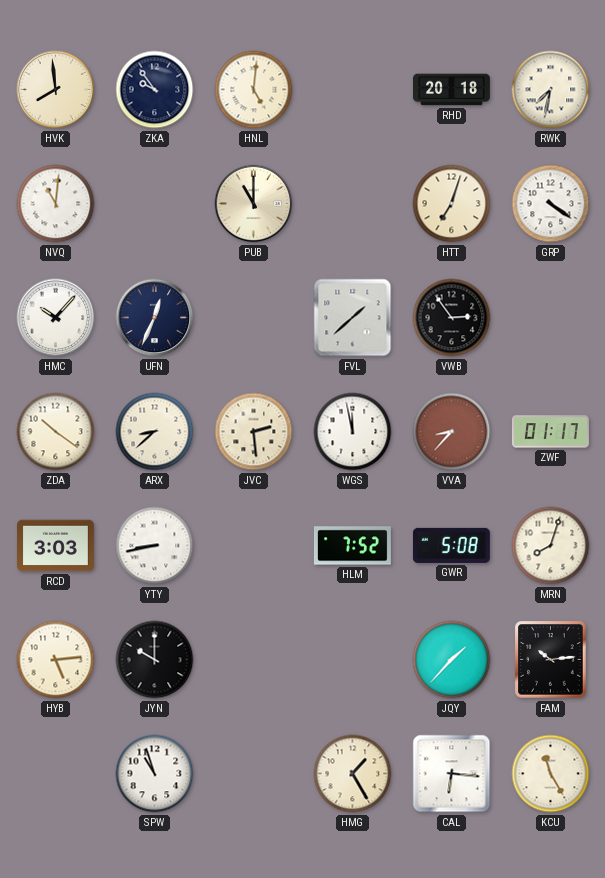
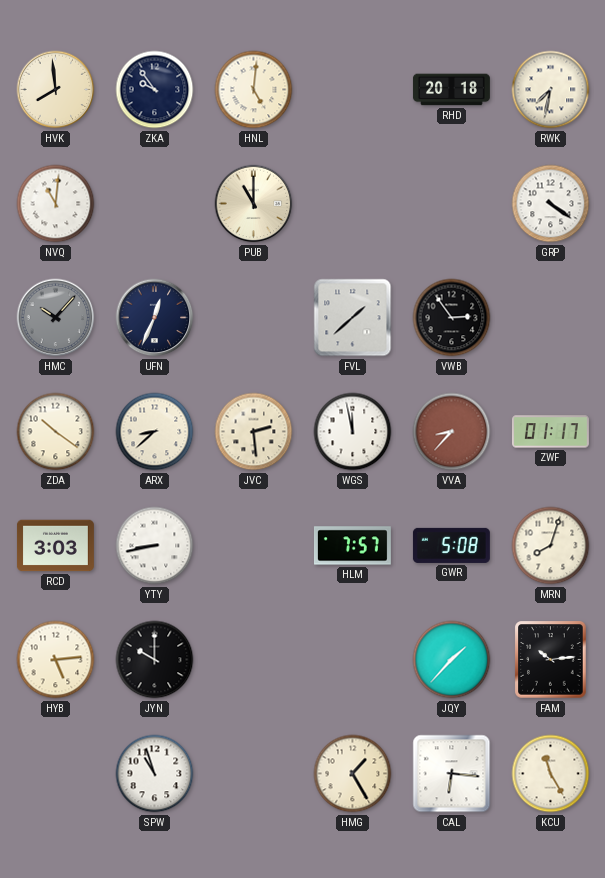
HTT: 7:03 -> none (452, 204)
HMC dial: white -> grey (56, 318)
HLM: 7:52 -> 7:57 (352, 546)
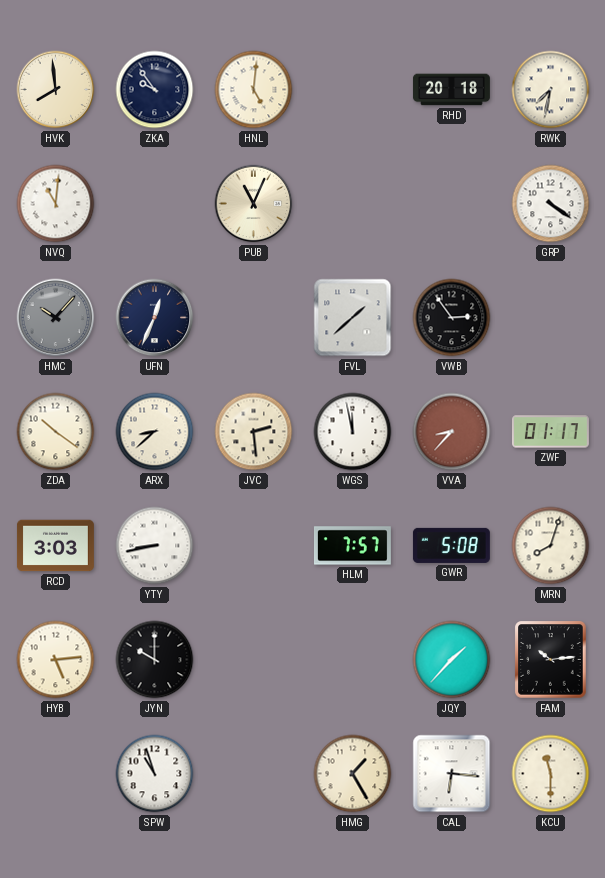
PUB: 11:00 -> 11:04 (254, 204)
KCU: 11:25 -> 11:30 (551, 774)
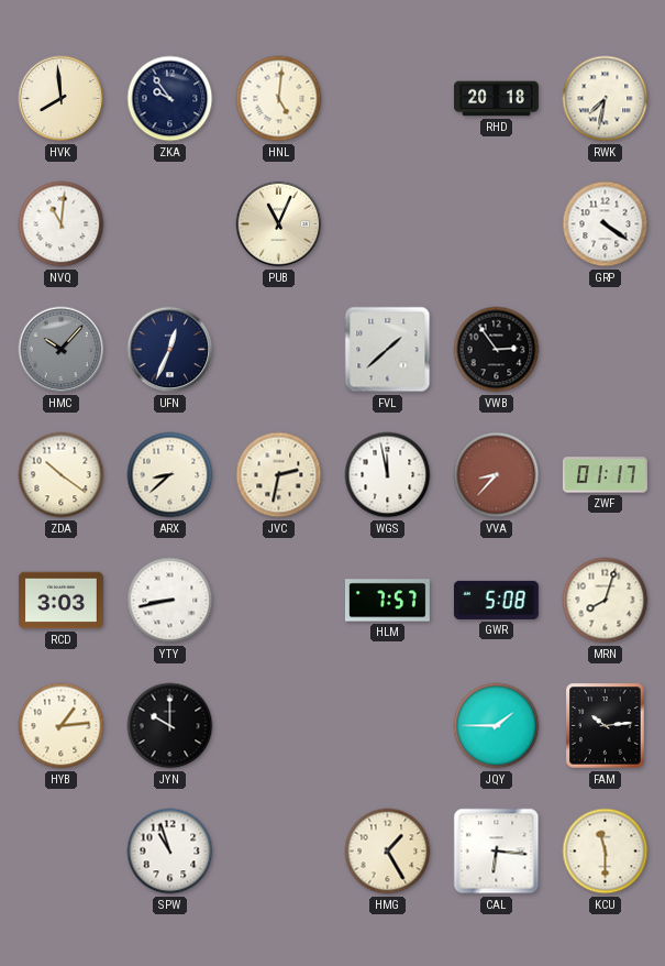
JVC: 2:29 -> 2:32 (279, 475)
HYB: 5:14 -> 1:14 (62, 726)
JQY: 1:37 -> 1:45 (497, 726)
